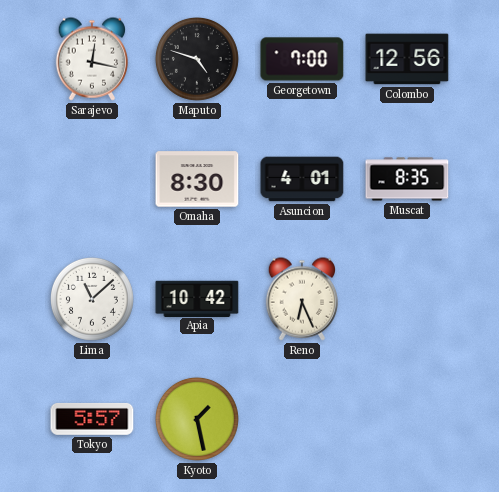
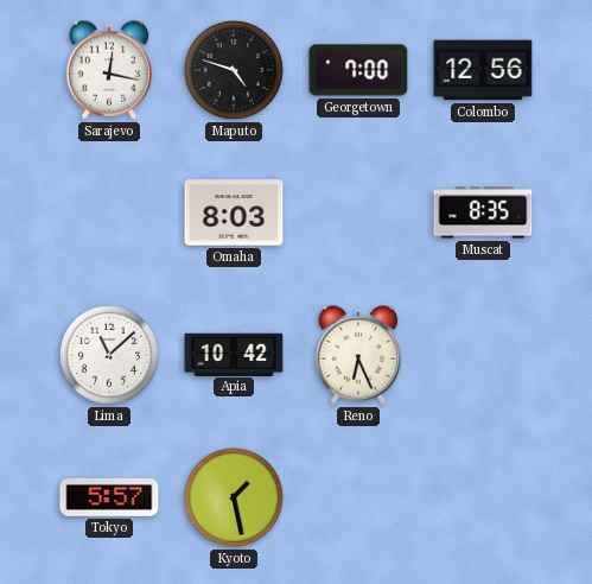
Omaha: 8:30 -> 8:03 (234, 212)
Asuncion: 4:01 -> none (302, 179)
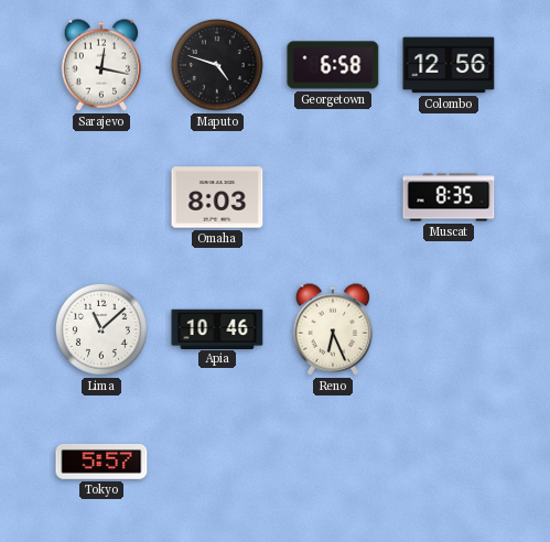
Georgetown: 7:00 -> 6:58 (333, 65)
Apia: 10:42 -> 10:46 (217, 328)
Kyoto: 1:28 -> none (234, 497)
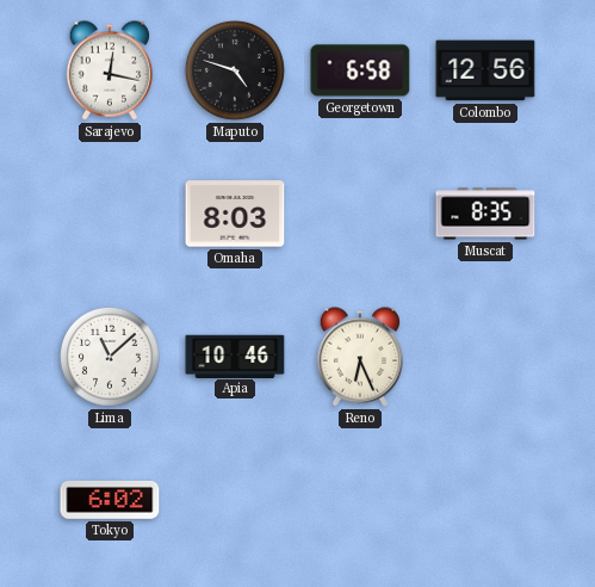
Tokyo: 5:57 -> 6:02 (110, 500)
